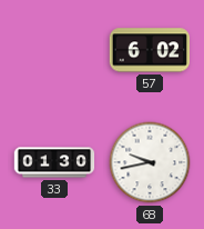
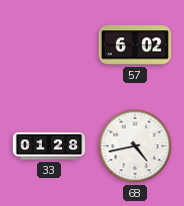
33: 01:30 -> 01:28 (49, 146)
68: 9:43 -> 4:43 (135, 146)
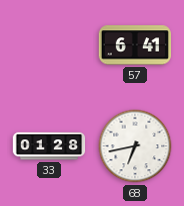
57: 6:02 -> 6:41 (134, 45)
68: 4:43 -> 6:43 (135, 146)
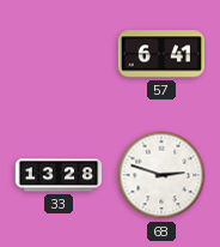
33: 01:28 -> 13:28 (59, 175)
68: 6:43 -> 2:48 (161, 175)
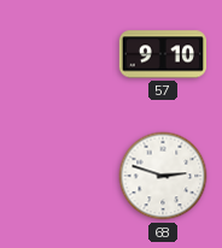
57: 6:41 -> 9:10 (162, 54)
33: 13:28 -> none (59, 175)
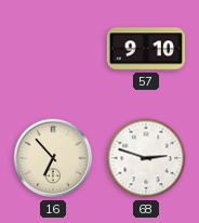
16: none -> 6:53 (53, 158)
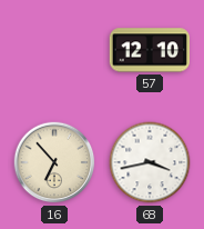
57: 9:10 -> 12:10 (149, 50)
68: 2:48 -> 3:43 (150, 162)
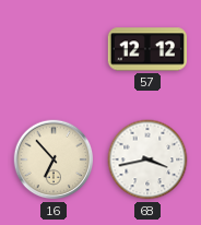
57: 12:10 -> 12:12 (146, 49)
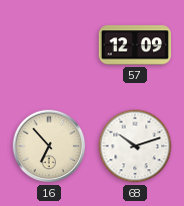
57: 12:12 -> 12:09 (134, 45)
68: 3:43 -> 10:12 (135, 146)
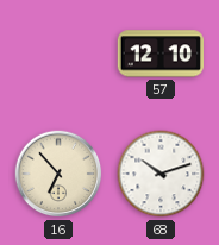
57: 12:09 -> 12:10 (159, 54)
